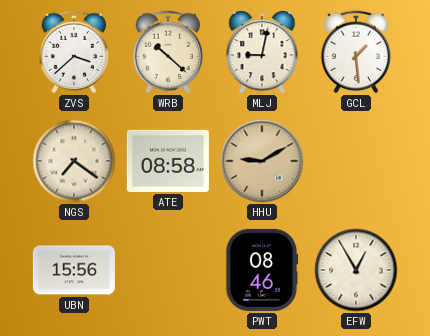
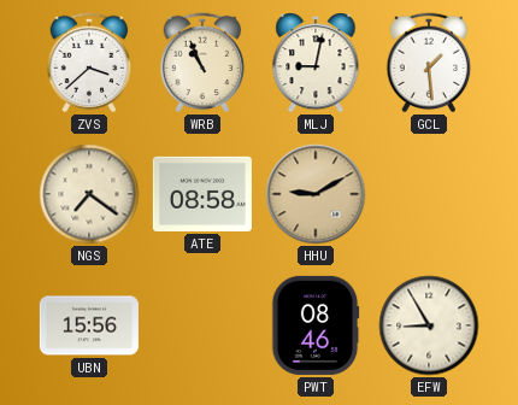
WRB: 10:22 -> 10:56 (202, 63)
EFW: 12:55 -> 8:55 (429, 325)
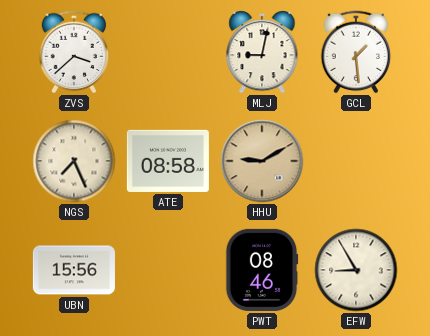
WRB: 10:56 -> none (202, 63)
NGS: 7:21 -> 7:26 (74, 161)
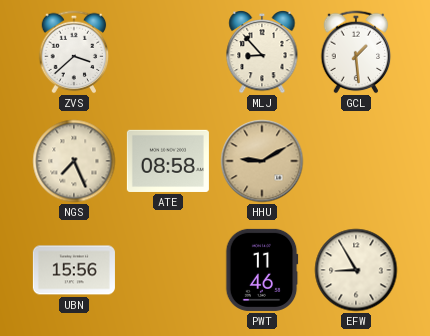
MLJ: 9:02 -> 8:53 (262, 52)
PWT: 08:46 -> 11:46 (262, 270)
